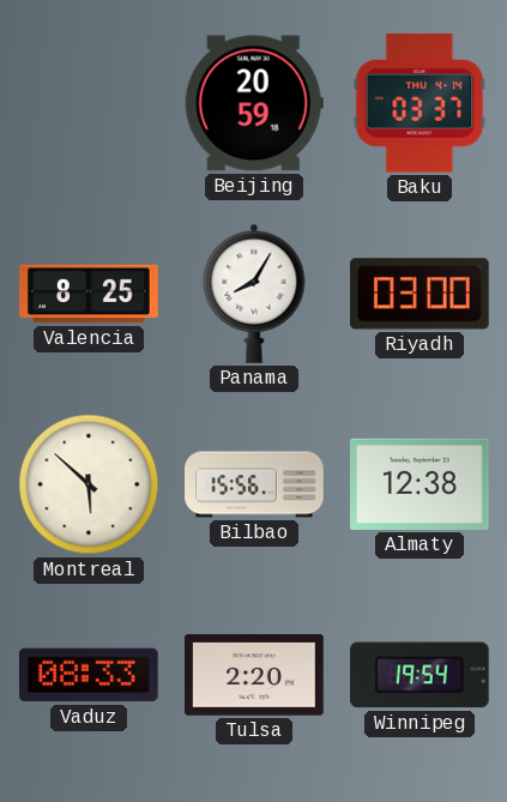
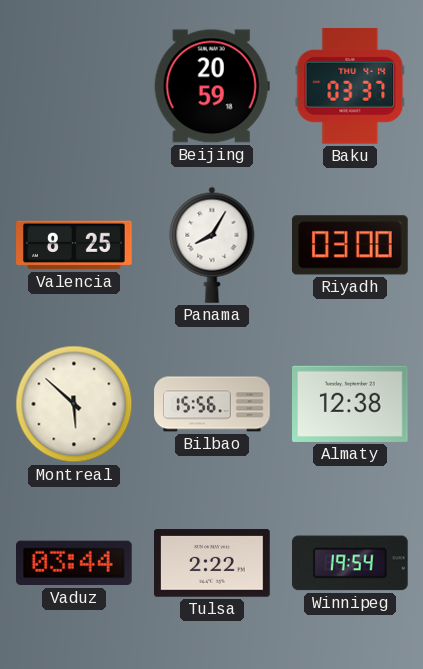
Vaduz: 08:33 -> 03:44 (74, 563)
Tulsa: 2:20 -> 2:22 (212, 563)
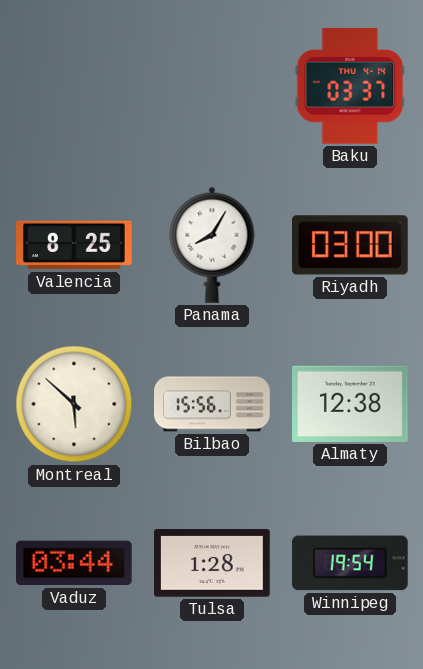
Beijing: 20:59 -> none (212, 86)
Tulsa: 2:22 -> 1:28 (212, 563)
